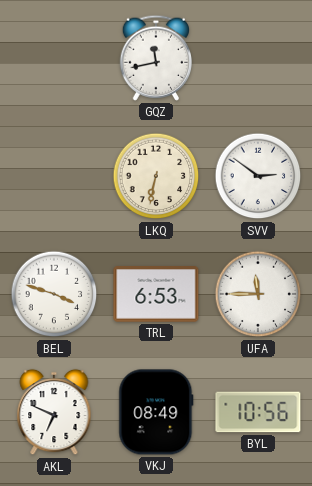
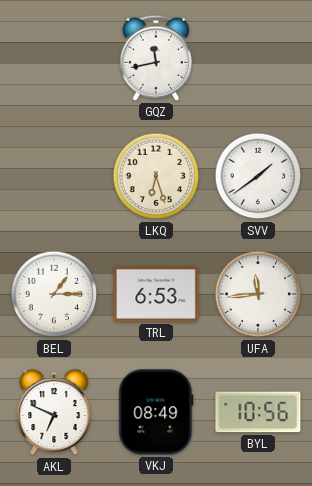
LKQ: 6:32 -> 6:27 (156, 176)
SVV: 2:51 -> 1:39 (258, 176)
BEL: 3:48 -> 1:15 (54, 294)
UFA: 11:45 -> 11:44 (258, 294)
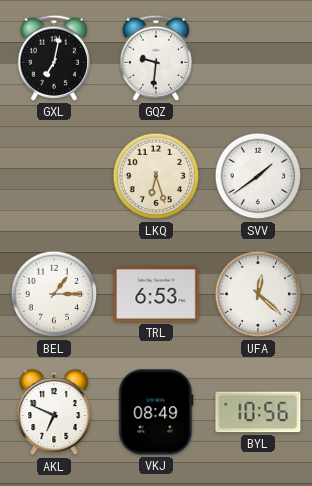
GXL: none -> 7:02 (53, 58)
GQZ: 11:43 -> 9:31 (155, 58)
UFA: 11:44 -> 12:22 (258, 294)
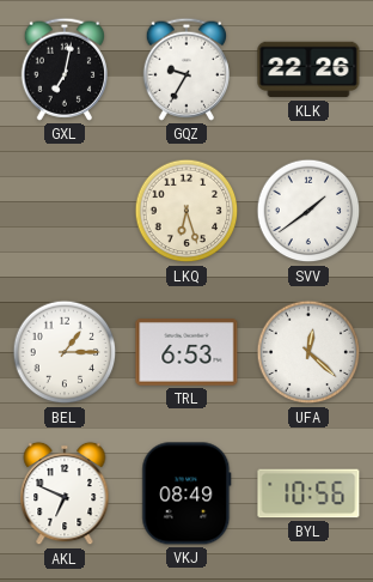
GQZ: 9:31 -> 9:35 (185, 69)
KLK: none -> 22:26 (308, 69)
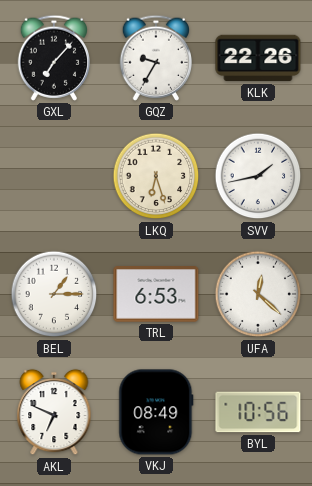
GXL: 7:02 -> 7:07 (53, 58)
SVV: 1:39 -> 1:43 (258, 176)
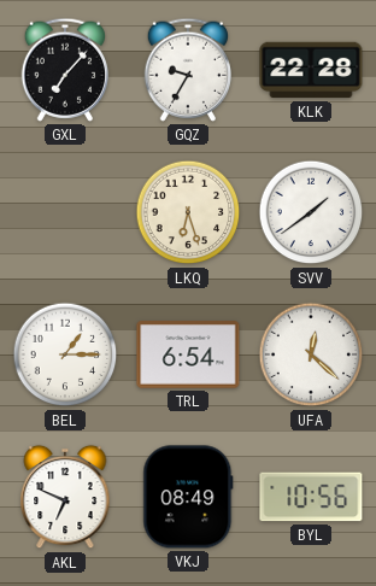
KLK: 22:26 -> 22:28 (311, 70)
SVV: 1:43 -> 1:39 (311, 212)
TRL: 6:53 -> 6:54 (188, 354)
